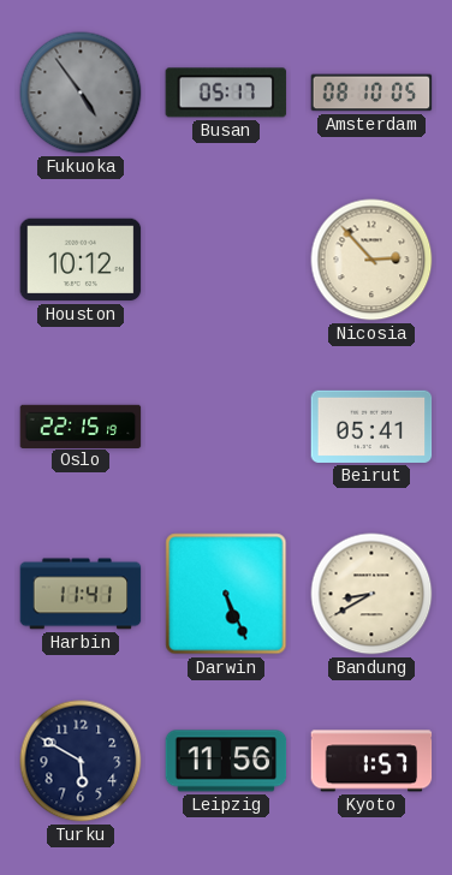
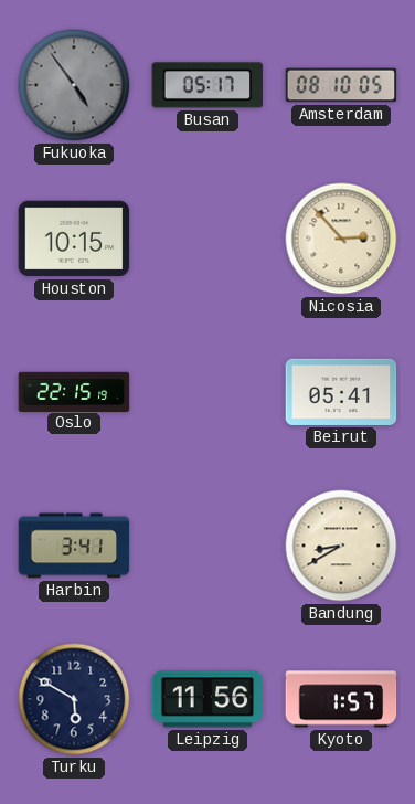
Houston: 10:12 -> 10:15 (74, 239)
Harbin: 11:41 -> 3:41 (74, 546)
Darwin: 5:26 -> none (226, 594)
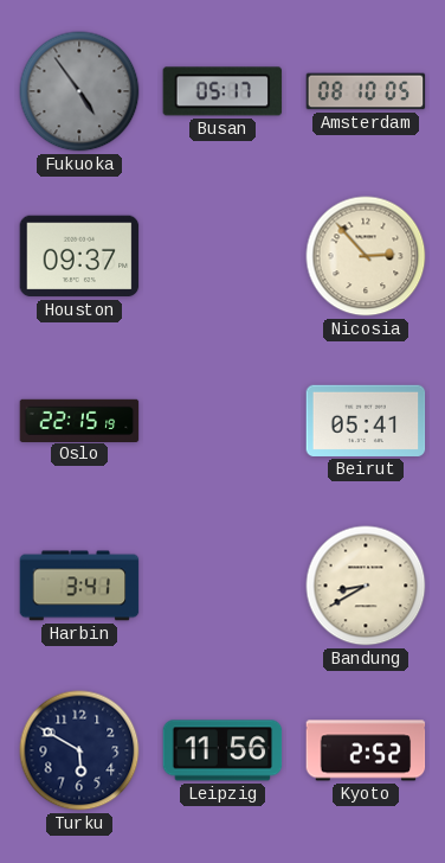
Houston: 10:15 -> 09:37 (79, 256)
Kyoto: 1:57 -> 2:52 (366, 750)
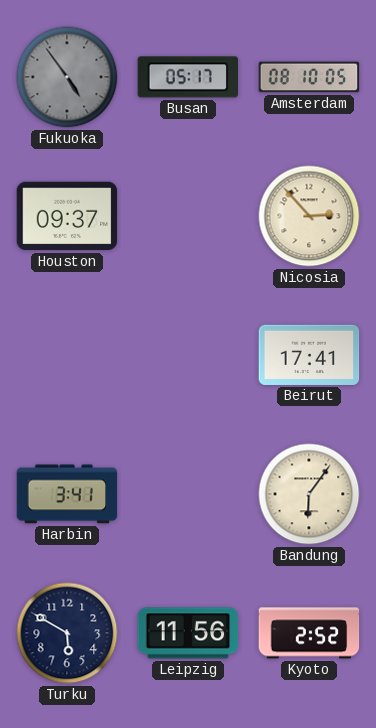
Oslo: 22:15 -> none (79, 420)
Beirut: 05:41 -> 17:41 (309, 355)
Bandung: 8:40 -> 6:06 (309, 494)
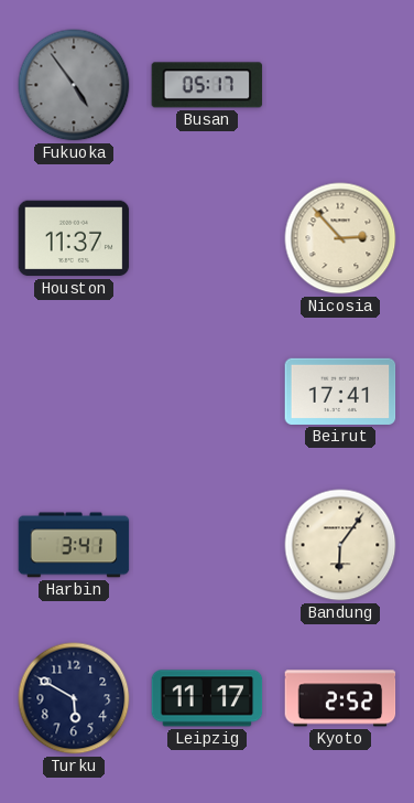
Amsterdam: 08:10 -> none (309, 77)
Houston: 09:37 -> 11:37 (74, 238)
Leipzig: 11:56 -> 11:17 (207, 698)
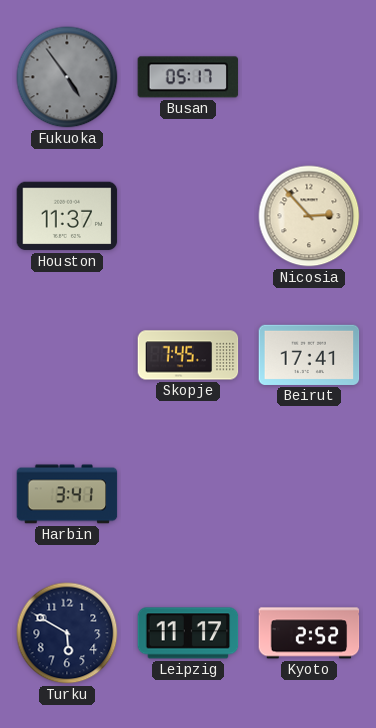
Skopje: none -> 7:45 (188, 355)
Bandung: 6:06 -> none (340, 545)
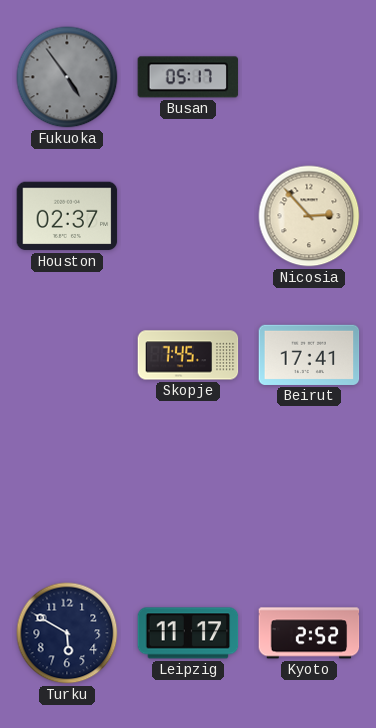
Houston: 11:37 -> 02:37 (67, 216)
Harbin: 3:41 -> none (67, 494)
